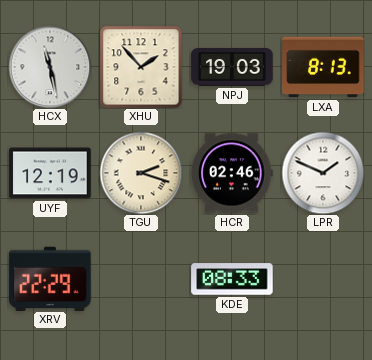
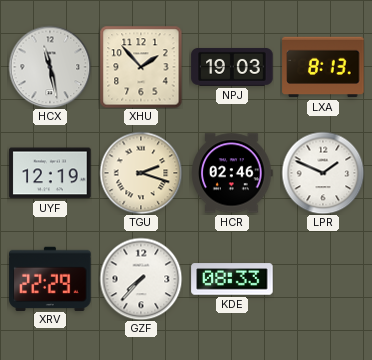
GZF: none -> 7:37 (141, 279)
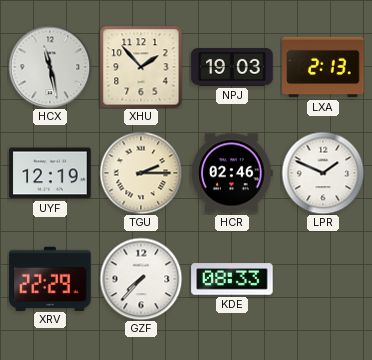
LXA: 8:13 -> 2:13 (323, 67)
TGU: 2:18 -> 2:15 (141, 173)
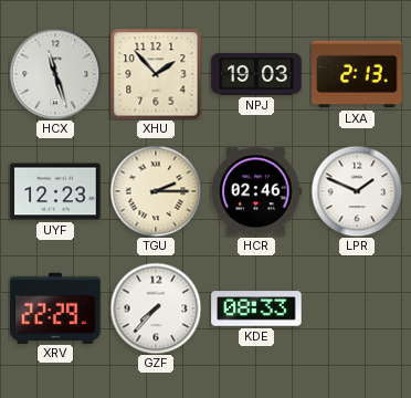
HCX: 11:28 -> 11:27 (55, 74)
UYF: 12:19 -> 12:23 (55, 191)
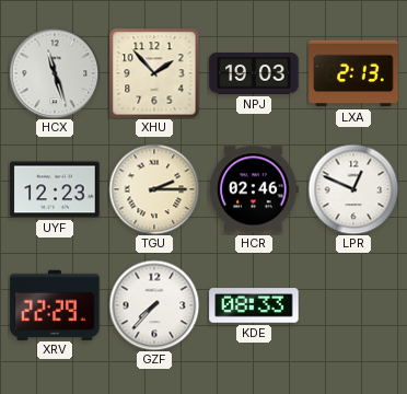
LPR: 1:49 -> 12:49 (353, 189)
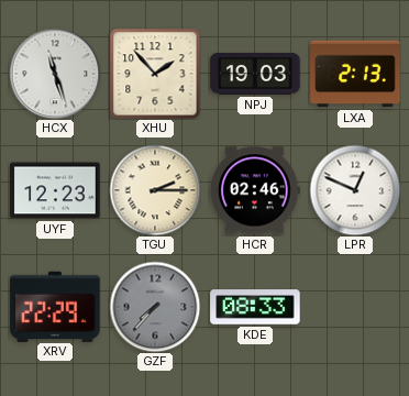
GZF dial: white -> grey (155, 307)
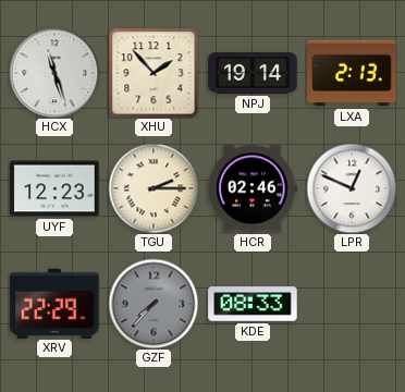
NPJ: 19:03 -> 19:14 (253, 73)
